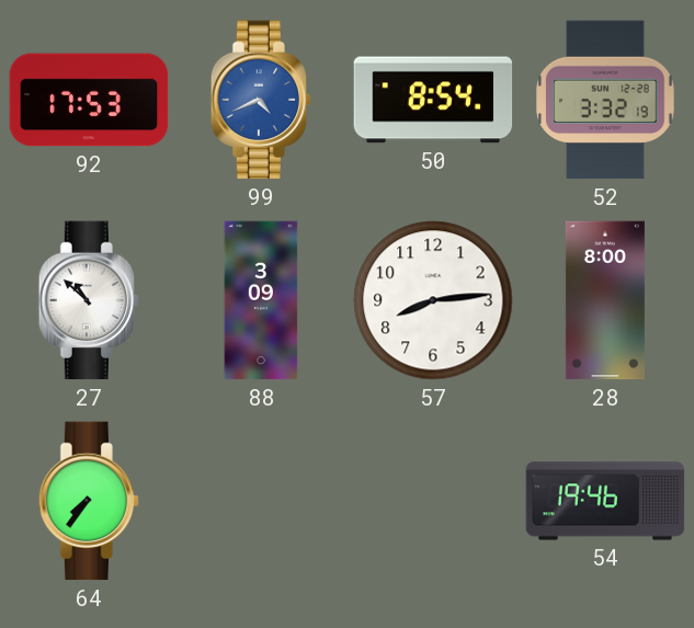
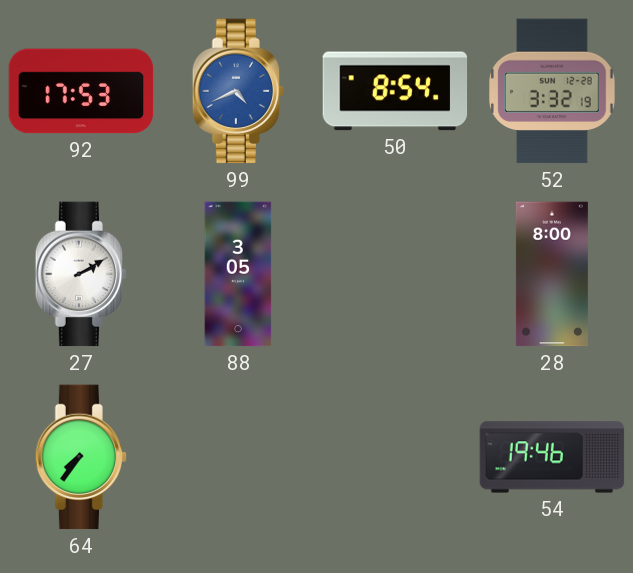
27: 10:52 -> 2:10 (81, 274)
88: 3:09 -> 3:05 (238, 274)
57: 8:14 -> none (433, 300)
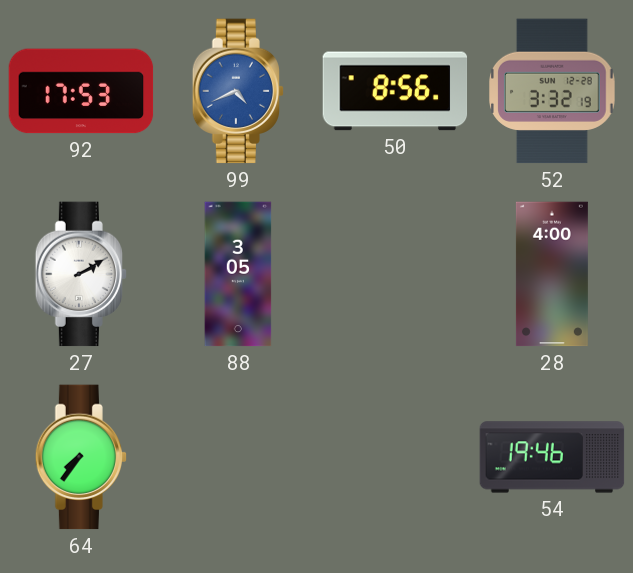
50: 8:54 -> 8:56 (395, 91)
28: 8:00 -> 4:00 (552, 274)
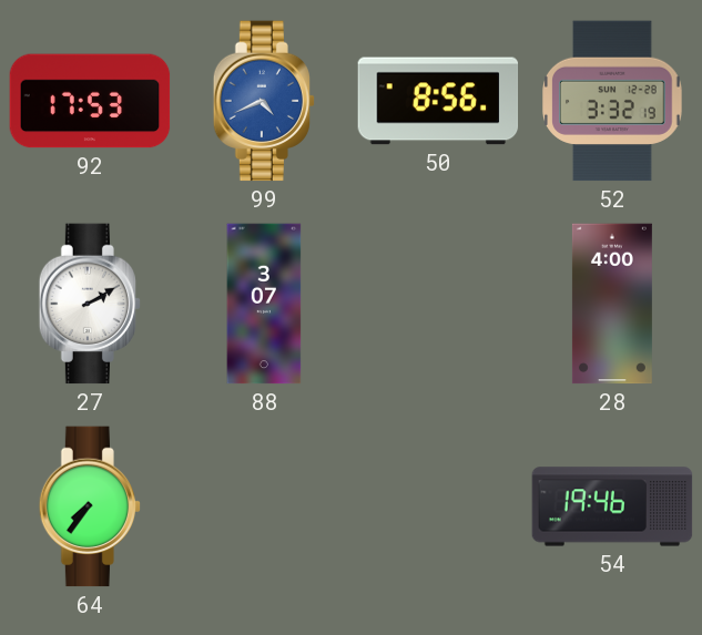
88: 3:05 -> 3:07 (264, 304)
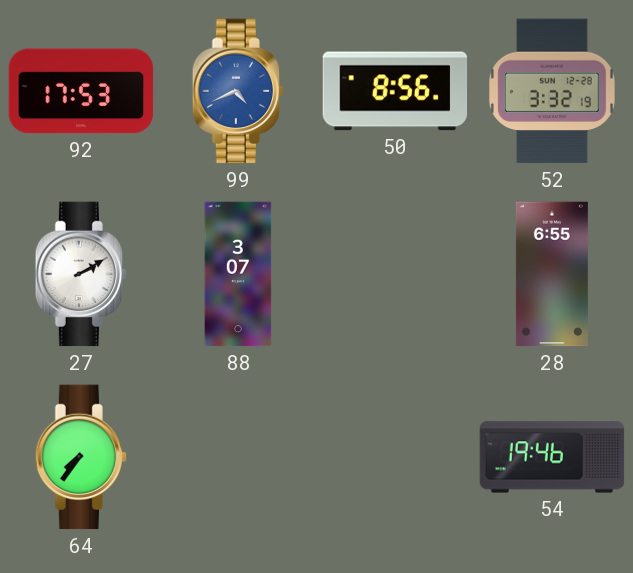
28: 4:00 -> 6:55 (552, 274)
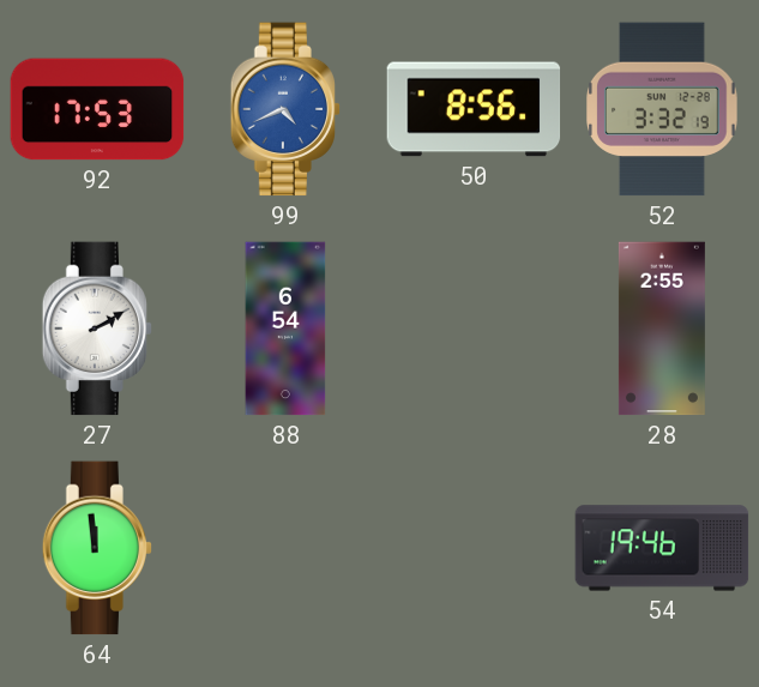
88: 3:07 -> 6:54 (285, 329)
28: 6:55 -> 2:55 (662, 329)
64: 7:36 -> 11:59 (97, 548)
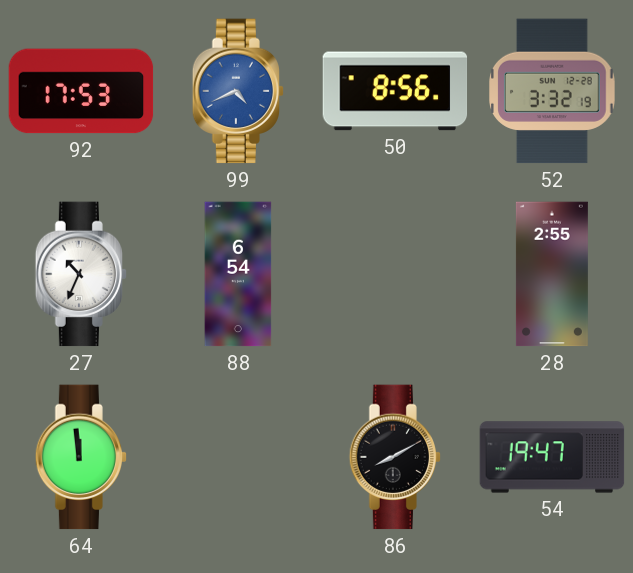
27: 2:10 -> 10:34 (81, 274)
86: none -> 8:10 (395, 457)
54: 19:46 -> 19:47 (552, 457)
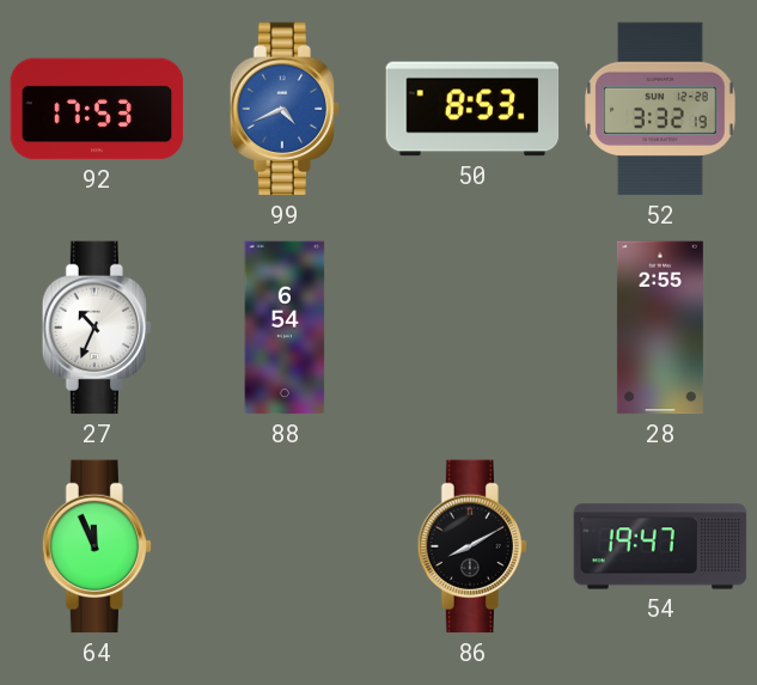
50: 8:56 -> 8:53 (472, 109)
64: 11:59 -> 11:56 (97, 546)
